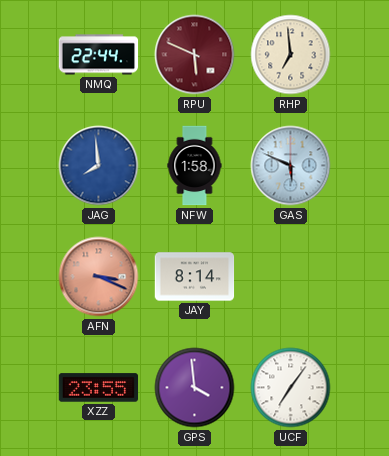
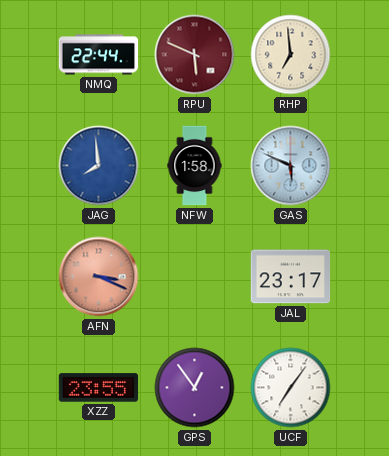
JAY: 8:14 -> none (195, 277)
JAL: none -> 23:17 (291, 277)
GPS: 3:59 -> 12:54 (195, 388)
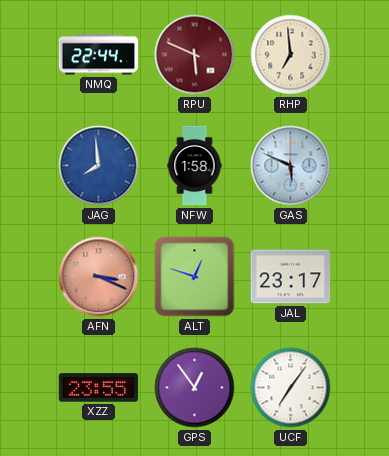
ALT: none -> 12:48 (195, 277)
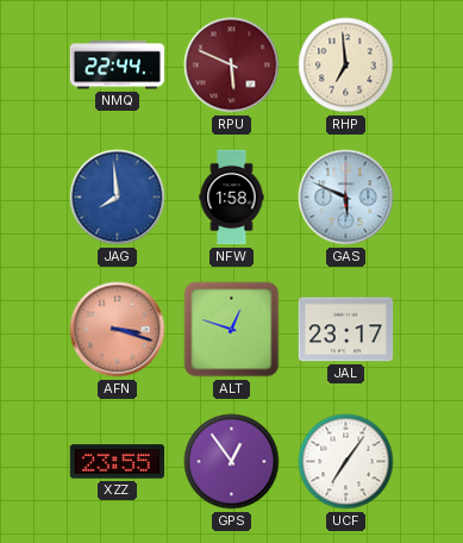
AFN: 3:19 -> 3:18 (118, 330)
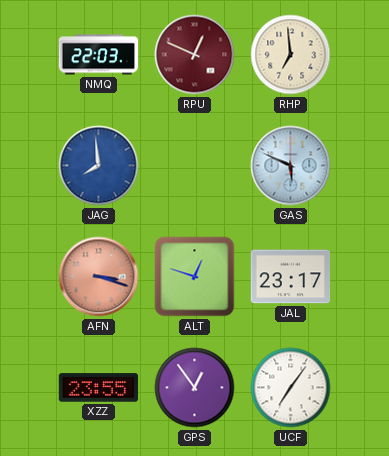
NMQ: 22:44 -> 22:03 (99, 55)
RPU: 5:49 -> 12:49 (195, 55)
NFW: 1:58 -> none (232, 198)
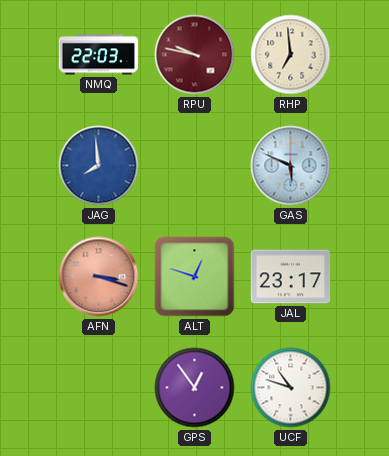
RPU: 12:49 -> 9:47 (195, 55)
XZZ: 23:55 -> none (99, 388)
UCF: 7:06 -> 10:48 (291, 388)
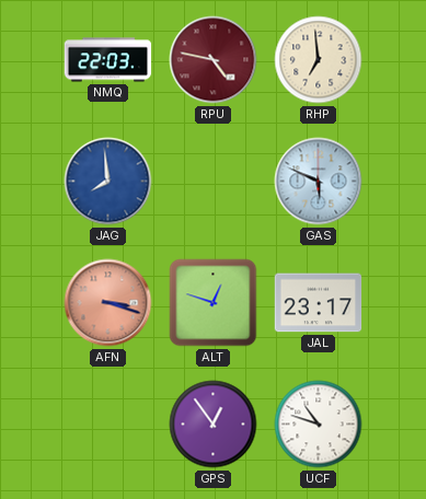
RPU: 9:47 -> 4:47 (214, 60)
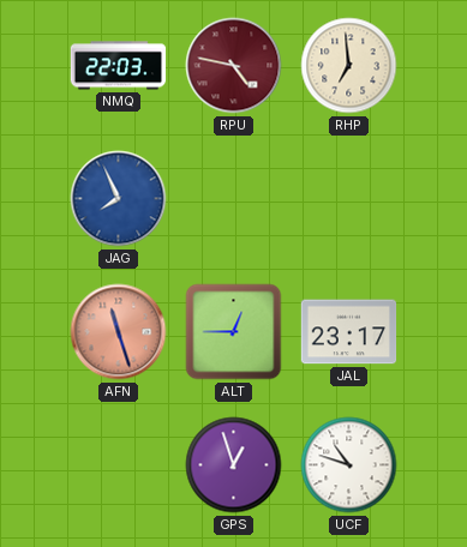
JAG: 7:59 -> 7:56 (119, 199)
GAS: 5:49 -> none (319, 182)
AFN: 3:18 -> 11:27 (119, 332)
ALT: 12:48 -> 12:45 (234, 332)
GPS: 12:54 -> 12:57 (234, 465)
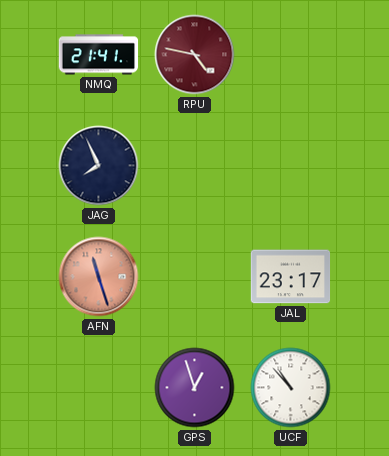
NMQ: 22:03 -> 21:41 (99, 55)
RHP: 6:59 -> none (349, 66)
JAG dial: blue -> navy (99, 166)
ALT: 12:45 -> none (234, 332)
UCF: 10:48 -> 10:53 (291, 388)
